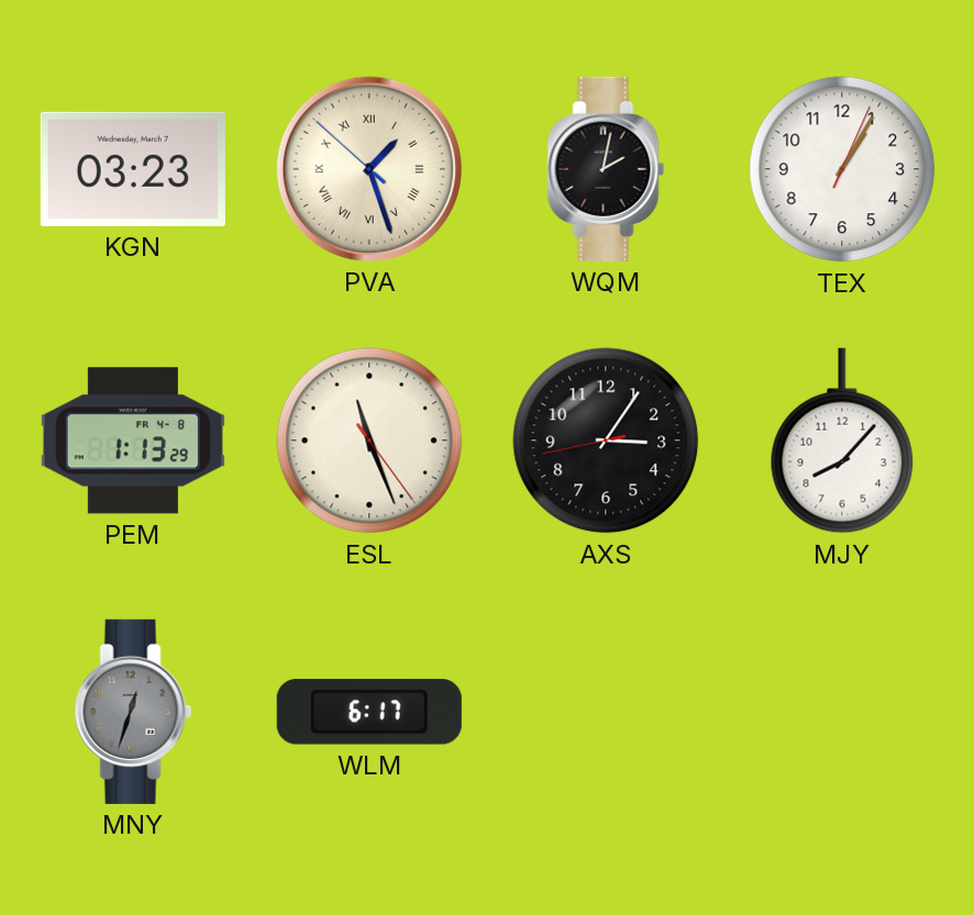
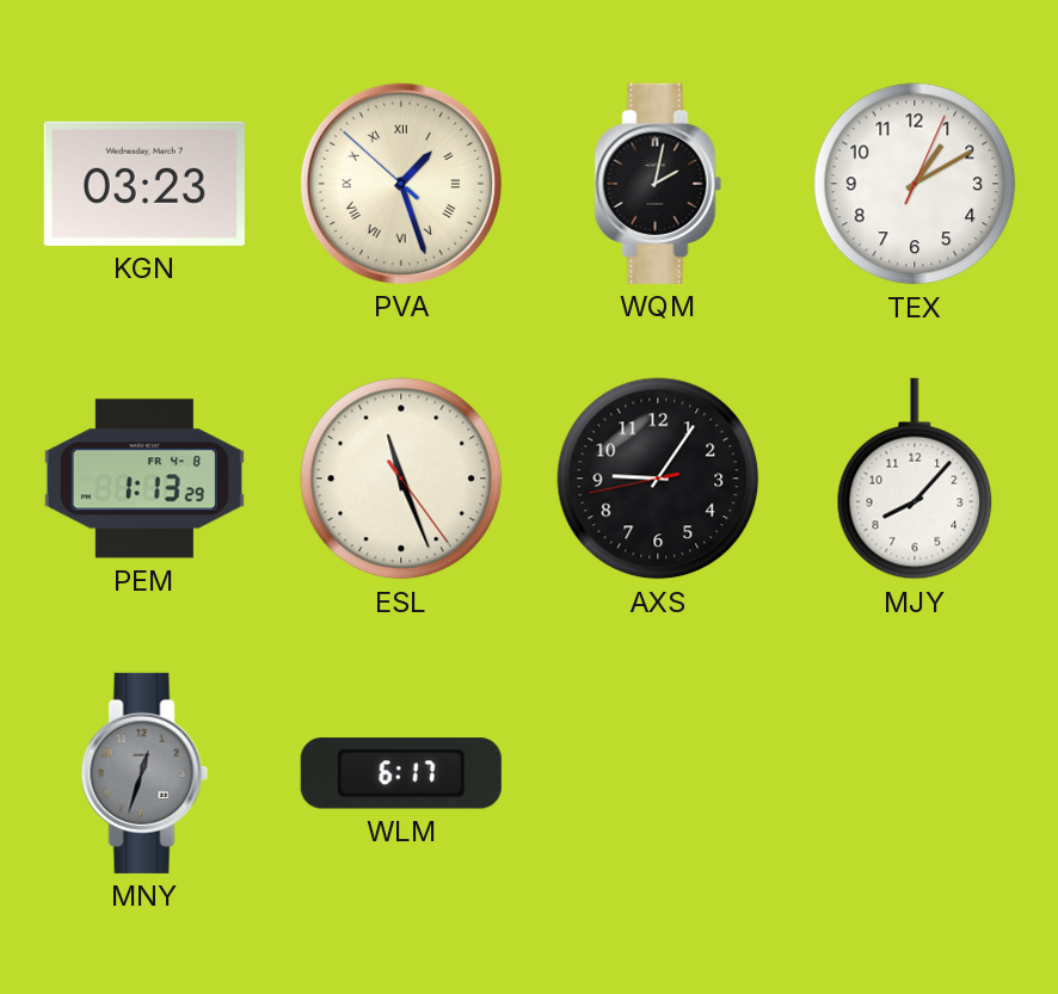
TEX: 1:05 -> 1:10 (915, 184)
AXS: 3:05 -> 9:05 (658, 479)
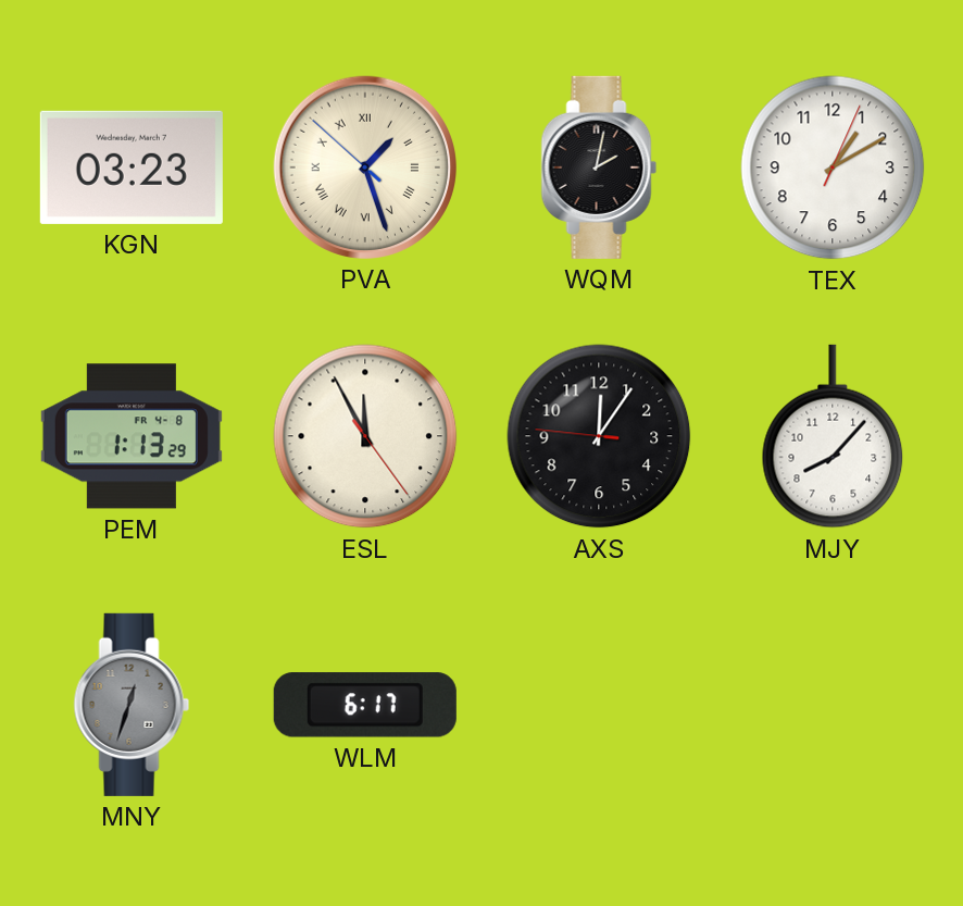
ESL: 11:26 -> 11:55 (365, 436)
AXS: 9:05 -> 12:05 (599, 436)
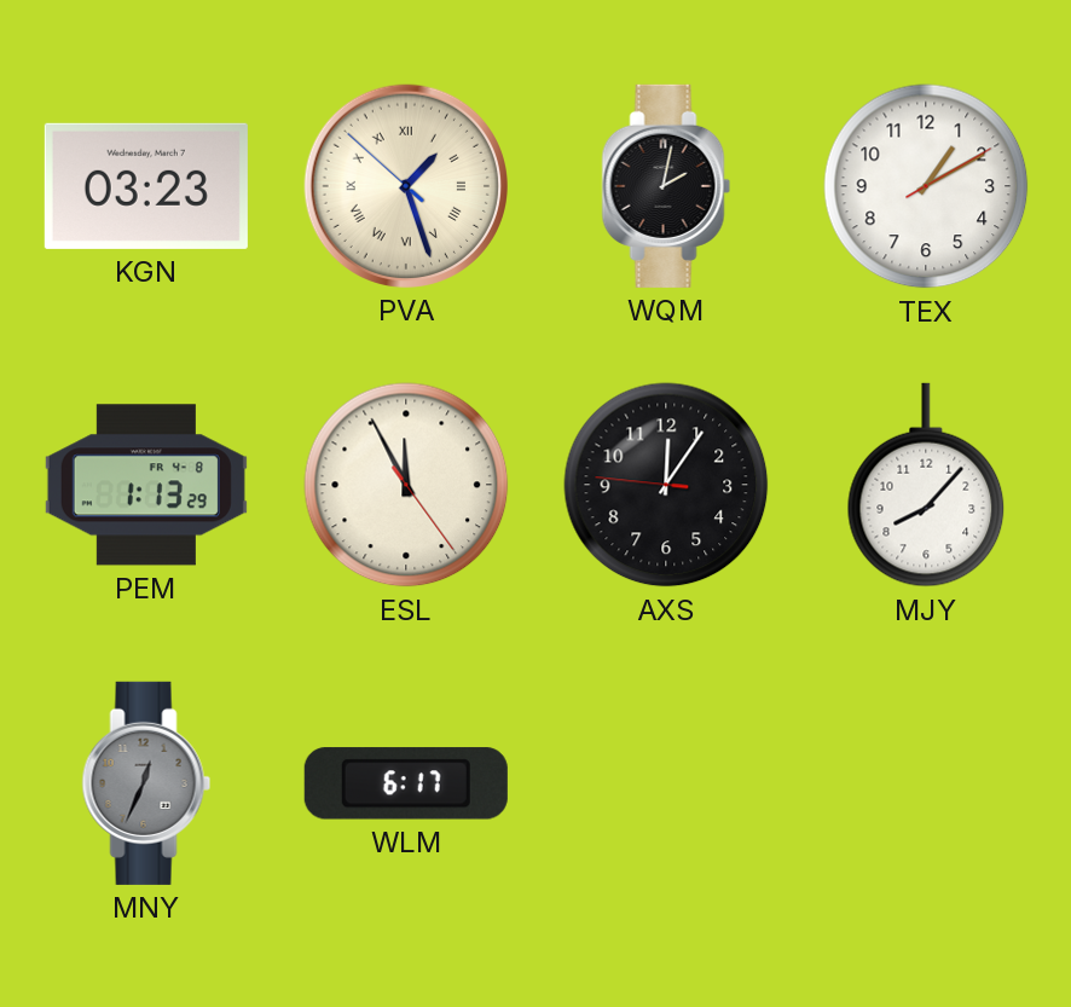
TEX: 1:10:04 -> 1:10:10 (926, 186)
MNY: 12:33 -> 12:34 (146, 783)
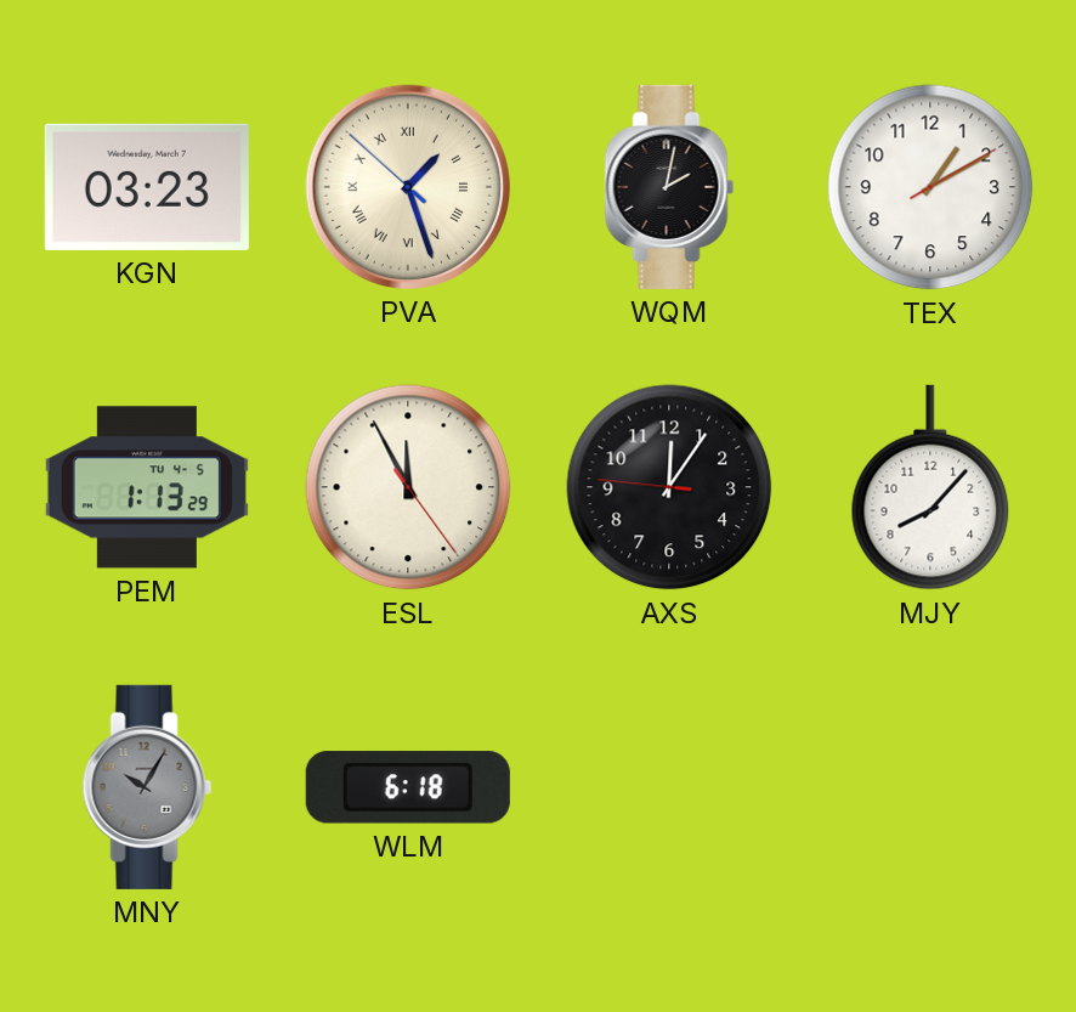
PEM date: FR 4-8 -> TU 4-5 (147, 487)
MNY: 12:34 -> 10:05 (147, 787)
WLM: 6:17 -> 6:18 (408, 787)
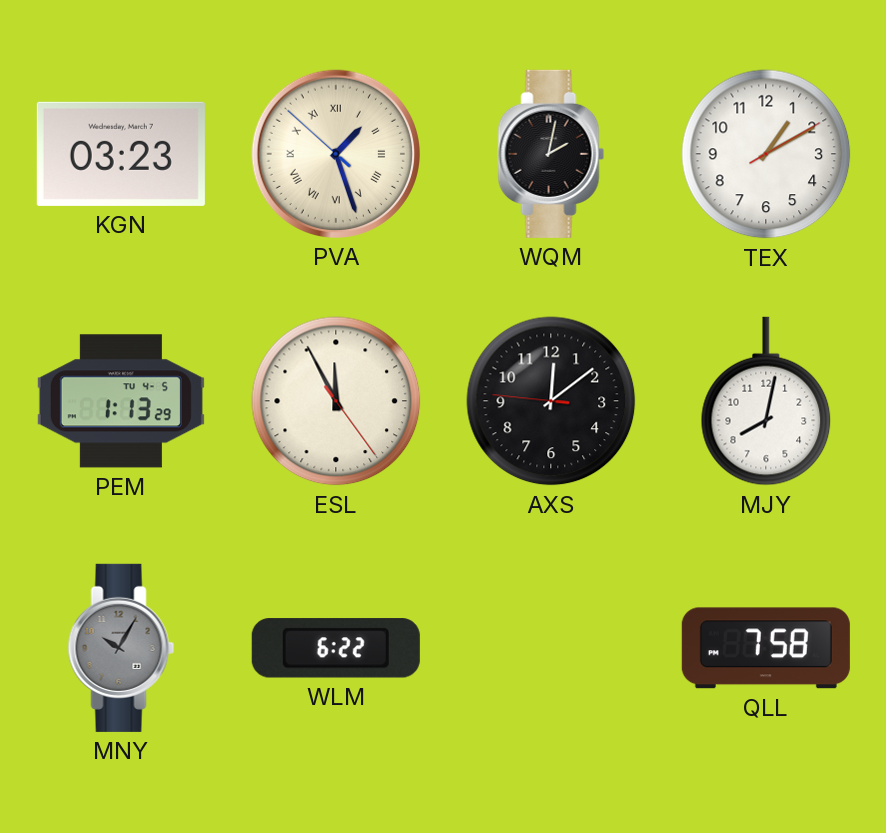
AXS: 12:05 -> 12:08 (551, 401)
MJY: 8:07 -> 8:02 (766, 401)
WLM: 6:18 -> 6:22 (336, 648)
QLL: none -> 7:58 (766, 648)
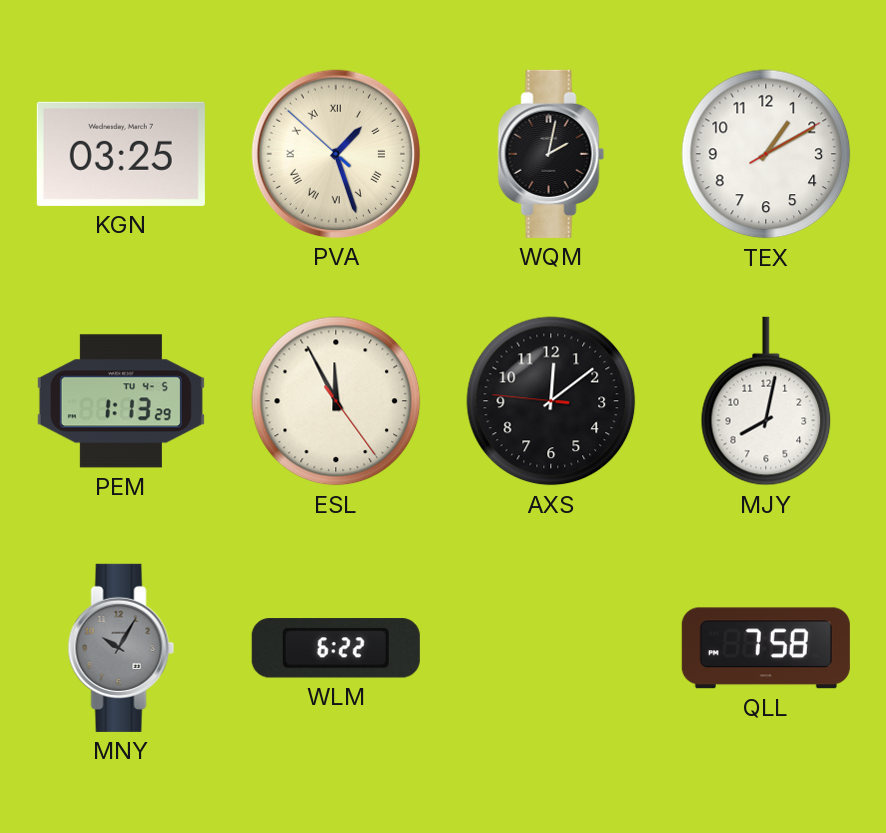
KGN: 03:23 -> 03:25 (121, 154)
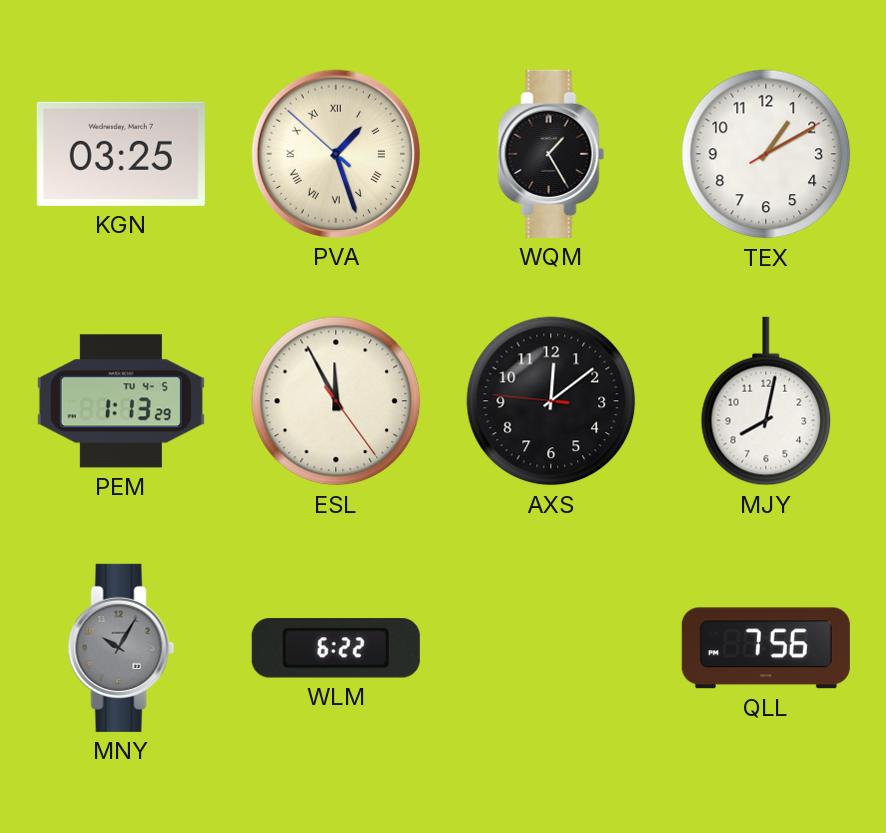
WQM: 2:02 -> 1:25 (551, 154)
QLL: 7:58 -> 7:56 (766, 648)
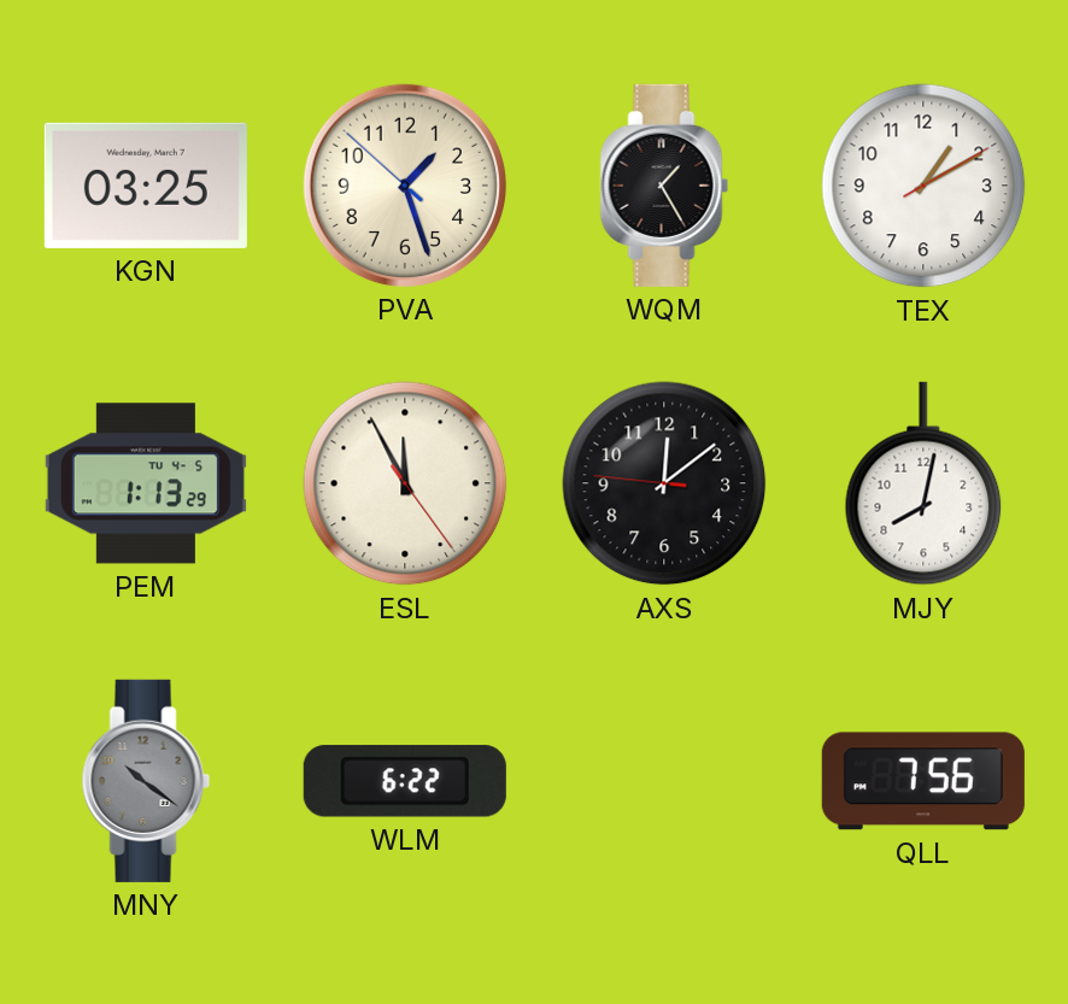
PVA numerals: Roman -> Arabic (405, 186)
MNY: 10:05 -> 10:21 (146, 781)
